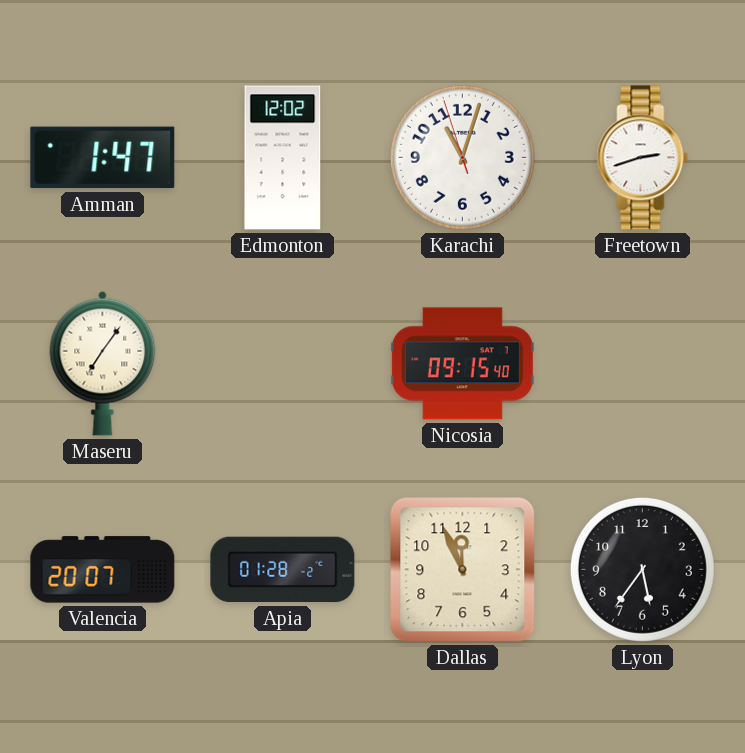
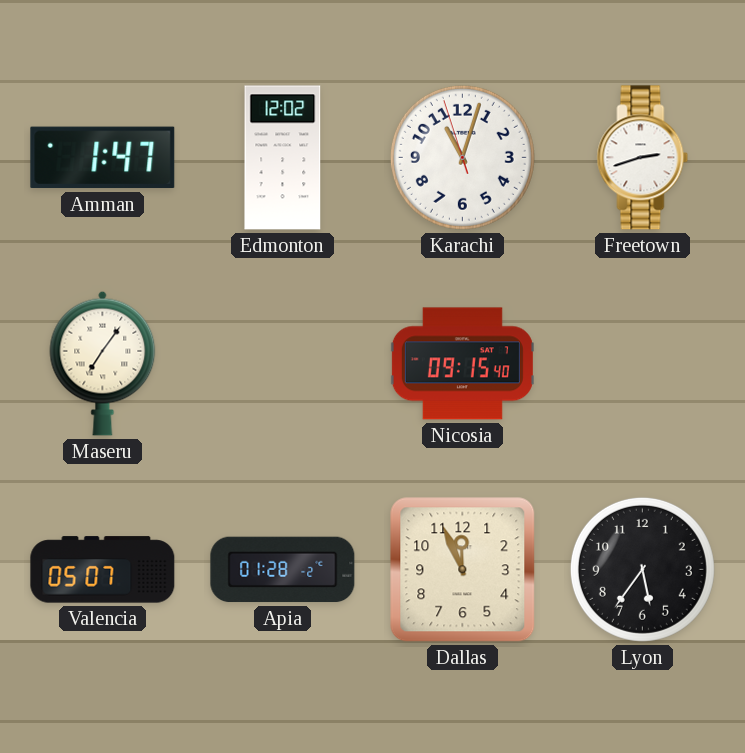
Valencia: 20:07 -> 05:07 (103, 570)
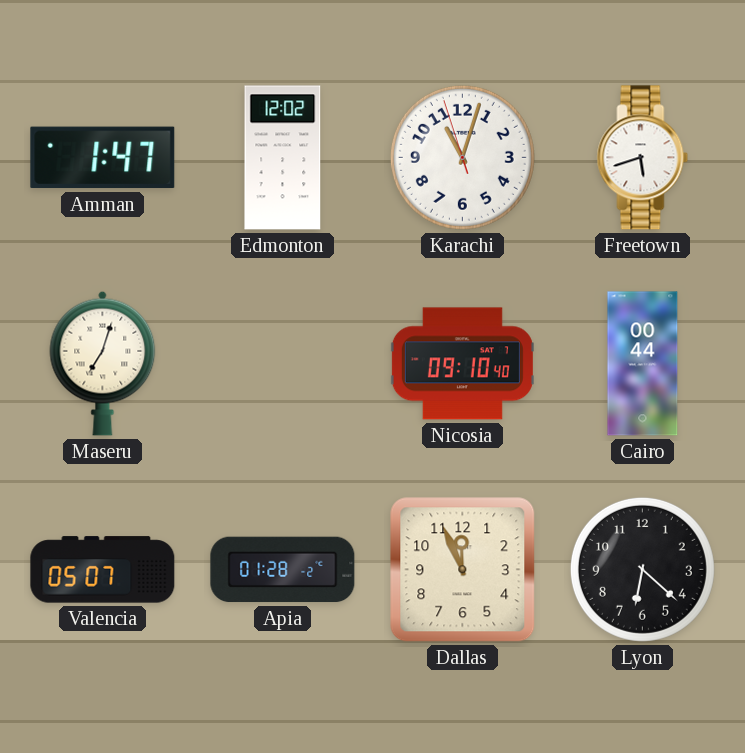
Freetown: 2:42 -> 5:42 (643, 158)
Maseru: 7:06 -> 7:03 (103, 363)
Nicosia: 09:15 -> 09:10 (462, 364)
Cairo: none -> 00:44 (643, 364)
Lyon: 5:36 -> 6:22 (642, 569)
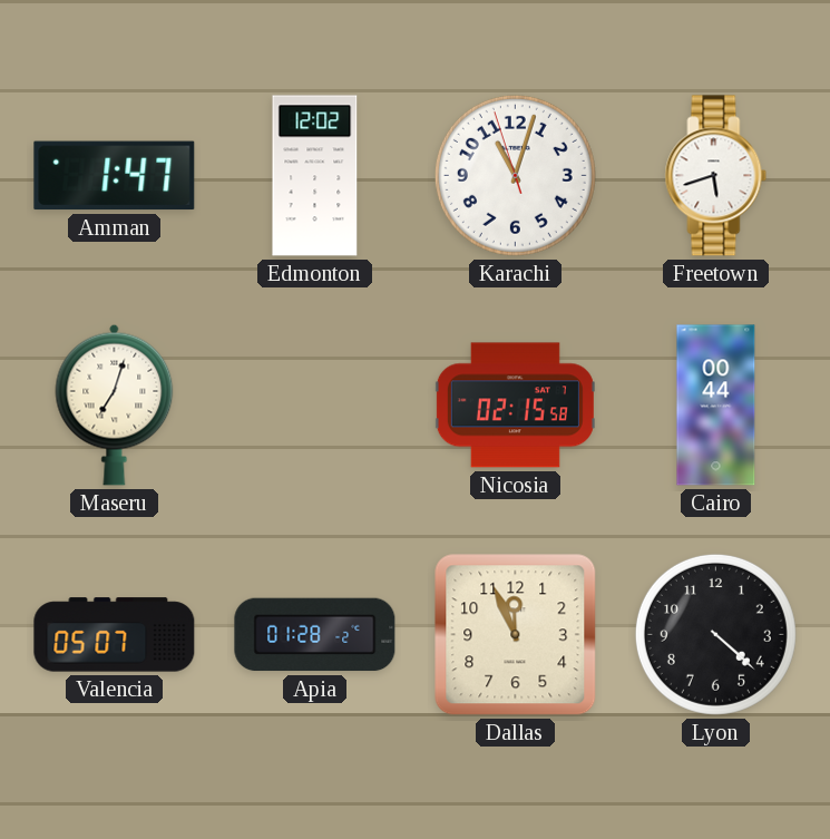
Nicosia: 09:10 -> 02:15 (515, 406)
Lyon: 6:22 -> 4:22 (715, 634)
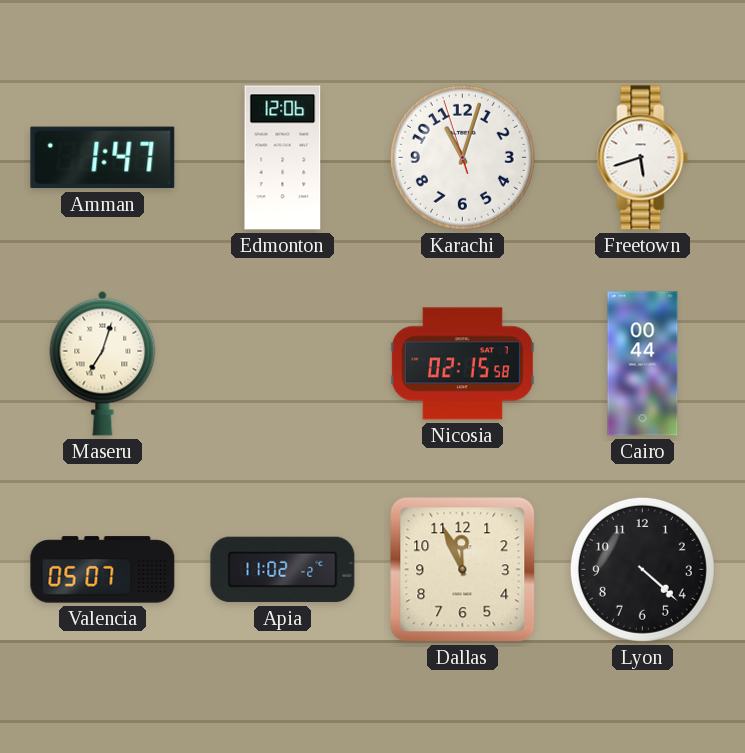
Edmonton: 12:02 -> 12:06 (283, 158)
Apia: 01:28 -> 11:02 (283, 570)
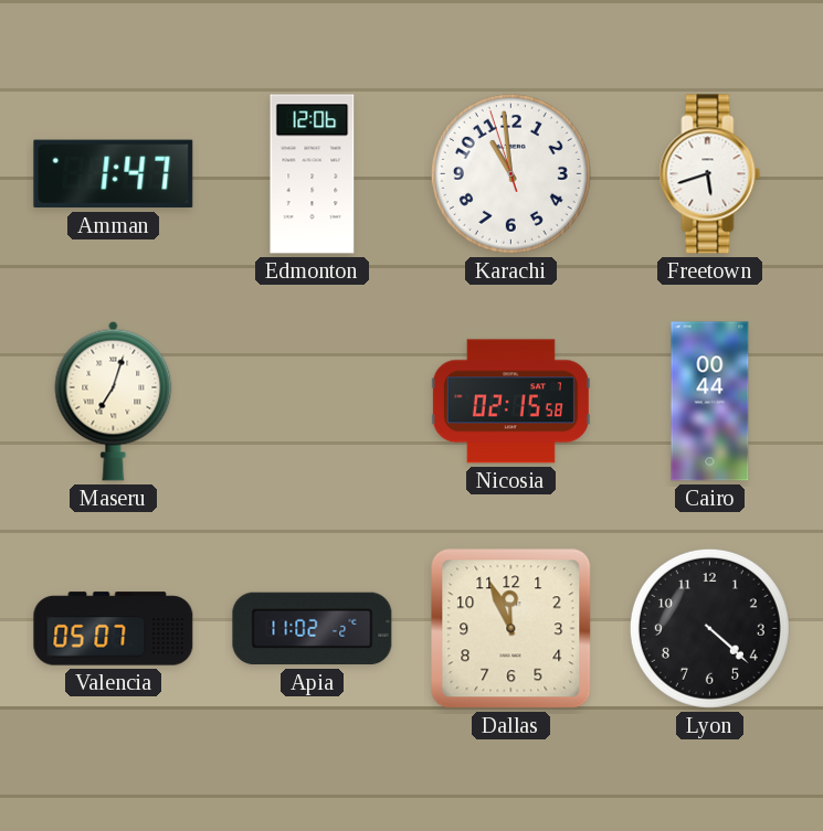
Karachi: 11:02 -> 10:58 (510, 173)
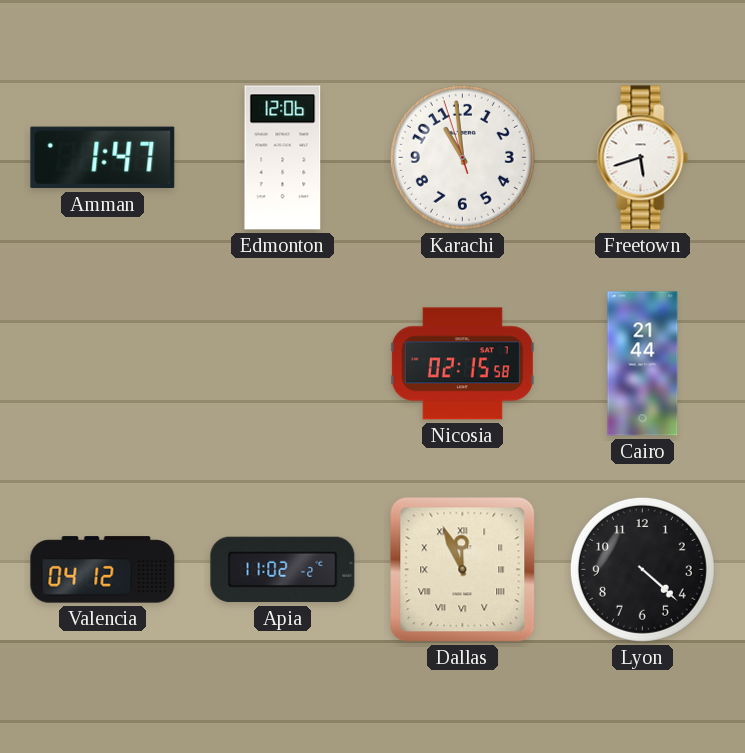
Maseru: 7:03 -> none (114, 401)
Cairo: 00:44 -> 21:44 (643, 364)
Valencia: 05:07 -> 04:12 (103, 570)
Dallas numerals: Arabic -> Roman (463, 570)
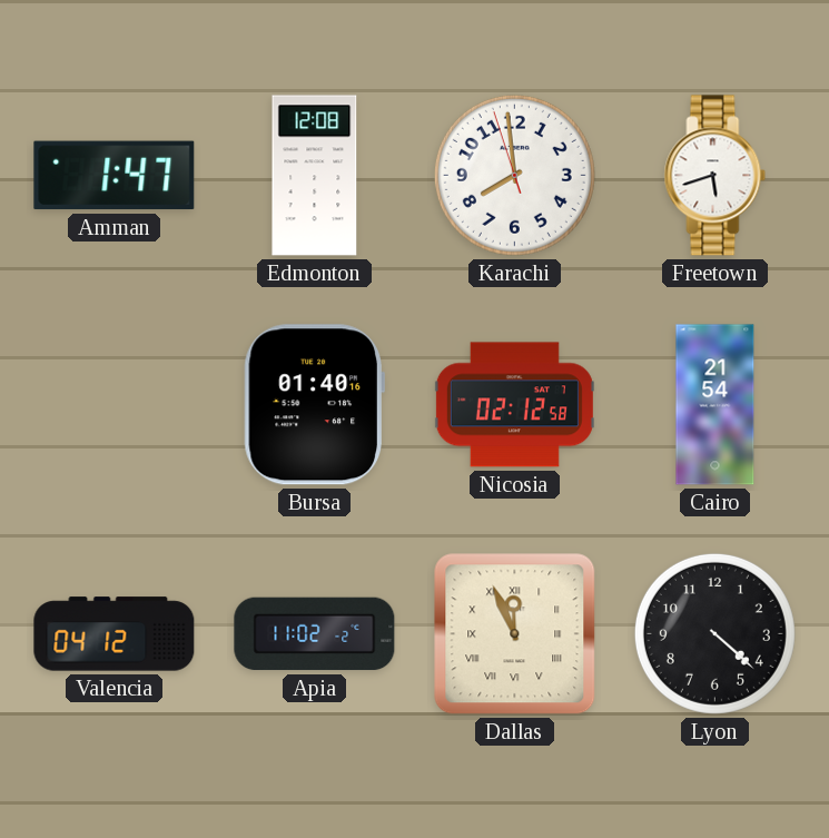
Edmonton: 12:06 -> 12:08 (315, 176)
Karachi: 10:58 -> 7:58 (514, 175)
Bursa: none -> 01:40 (314, 405)
Nicosia: 02:15 -> 02:12 (514, 405)
Cairo: 21:44 -> 21:54 (715, 405)
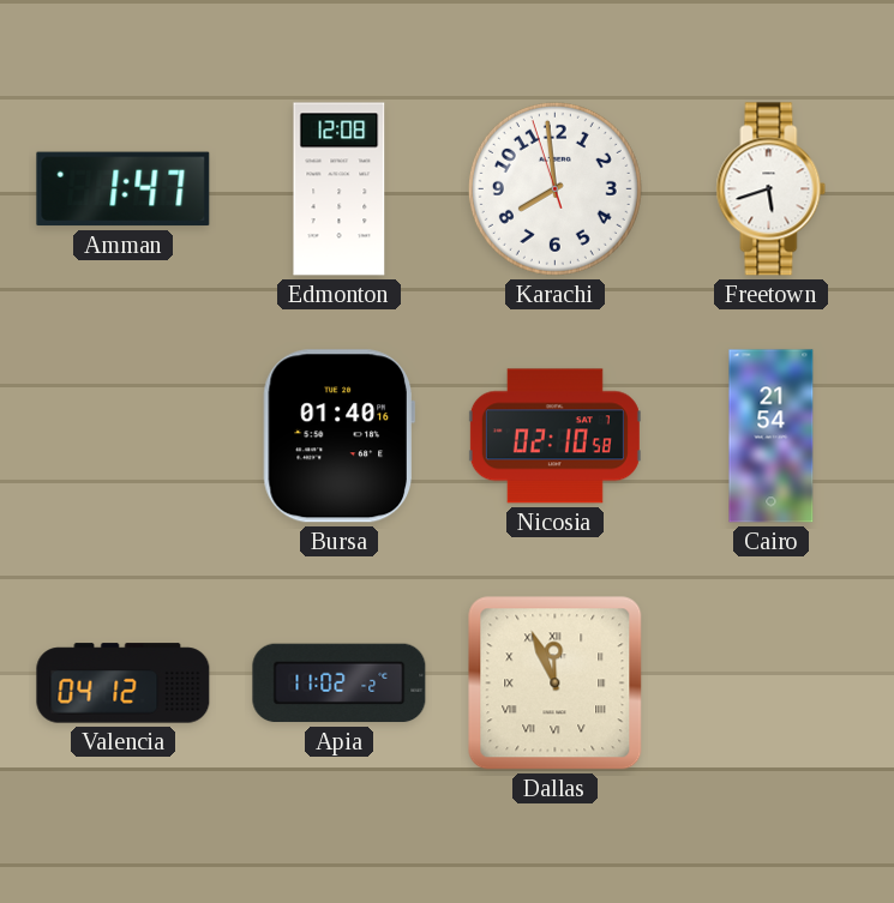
Nicosia: 02:12 -> 02:10 (554, 437)
Lyon: 4:22 -> none (714, 633)
